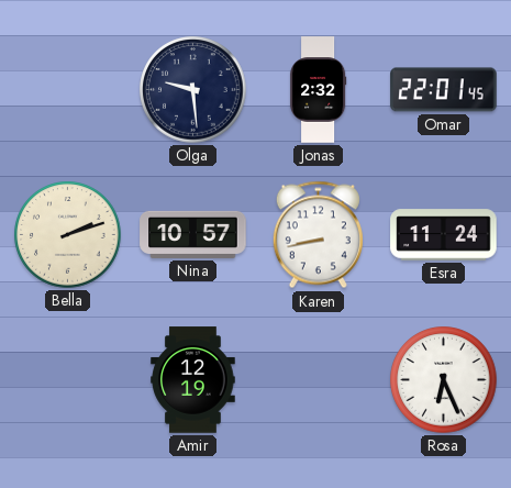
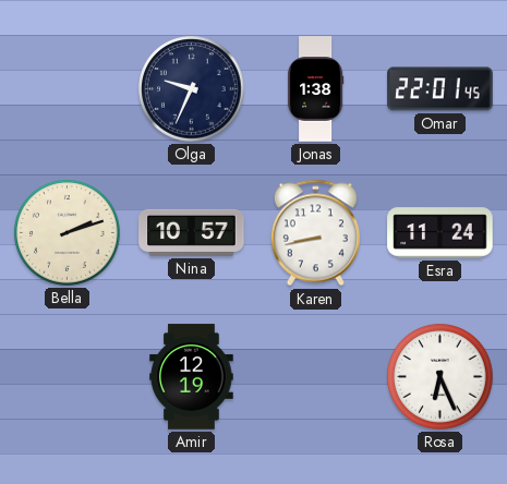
Olga: 9:29 -> 9:34 (192, 89)
Jonas: 2:32 -> 1:38 (315, 89)
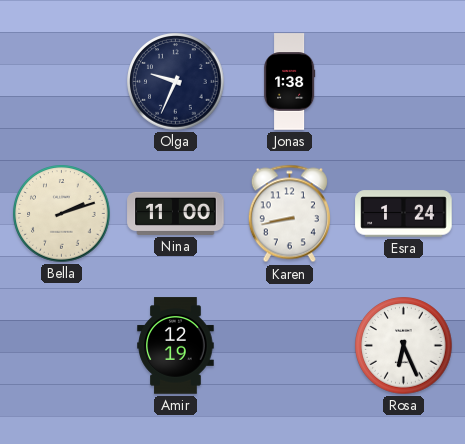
Omar: 22:01 -> none (440, 89)
Nina: 10:57 -> 11:00 (176, 213)
Esra: 11:24 -> 1:24 (404, 214)
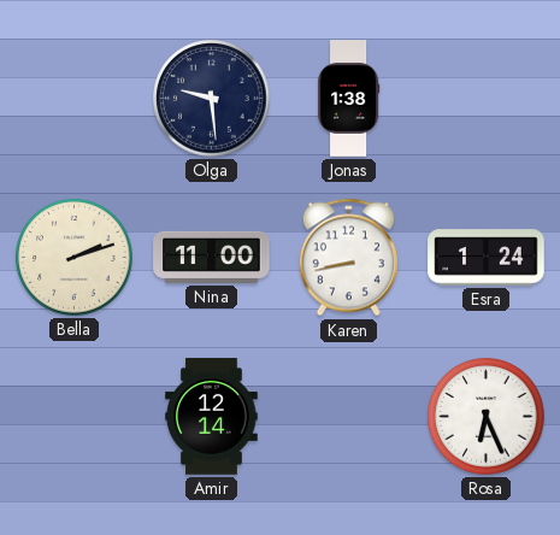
Olga: 9:34 -> 9:29 (212, 99)
Amir: 12:19 -> 12:14 (212, 417)
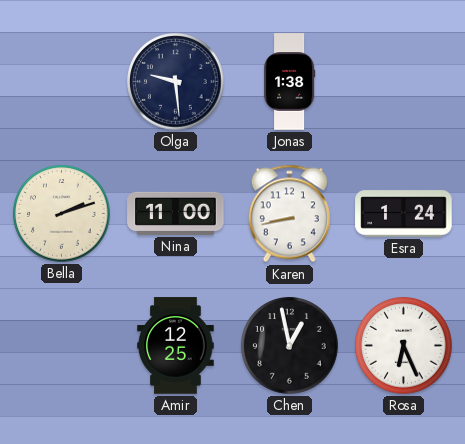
Amir: 12:14 -> 12:25 (176, 346)
Chen: none -> 12:58 (290, 346)
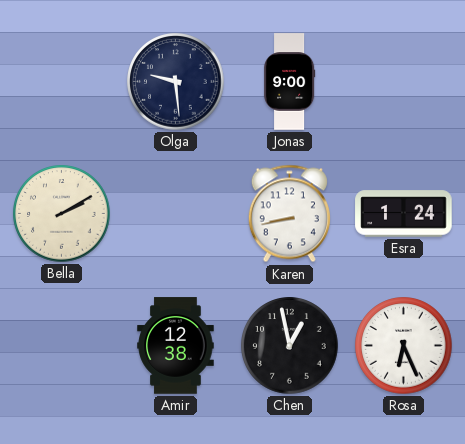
Jonas: 1:38 -> 9:00 (289, 82)
Bella: 2:12 -> 2:10 (62, 214)
Nina: 11:00 -> none (176, 213)
Amir: 12:25 -> 12:38 (176, 346)
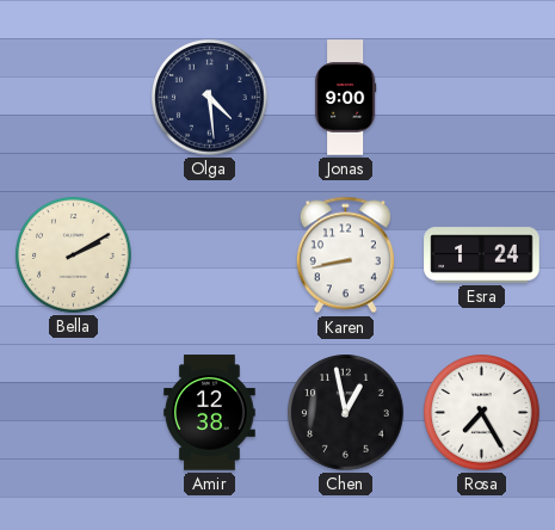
Olga: 9:29 -> 4:29 (210, 98)
Rosa: 6:26 -> 7:25 (482, 413)
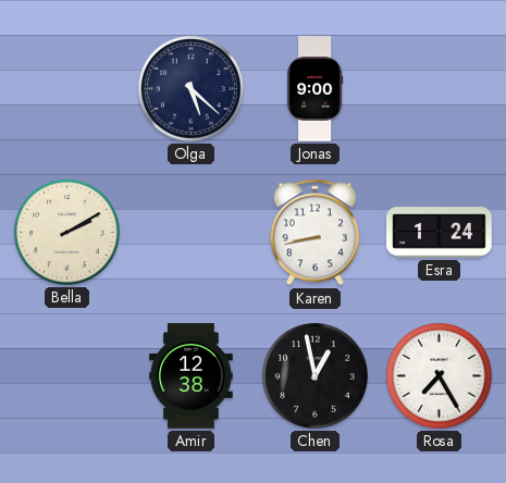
Olga: 4:29 -> 5:22 (192, 89)
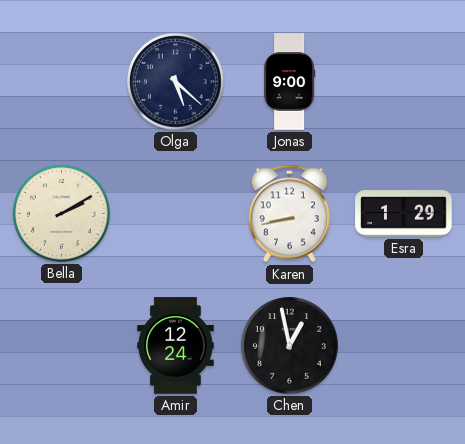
Esra: 1:24 -> 1:29 (404, 214)
Amir: 12:38 -> 12:24 (176, 346)
Rosa: 7:25 -> none (440, 376)
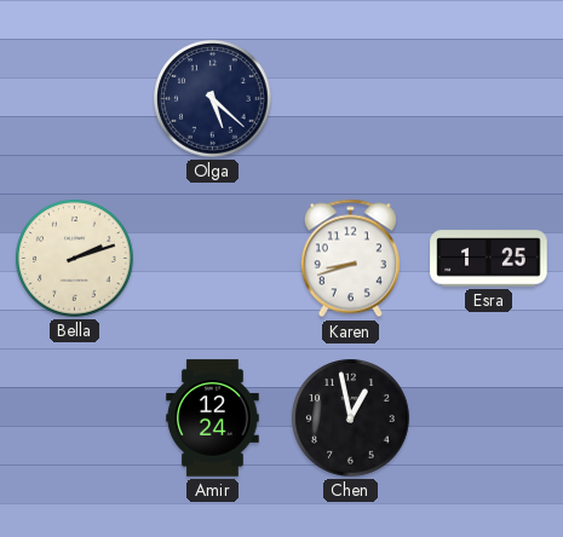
Jonas: 9:00 -> none (289, 82)
Bella: 2:10 -> 2:12 (75, 259)
Karen: 8:43 -> 8:42 (350, 259)
Esra: 1:29 -> 1:25 (489, 259)
